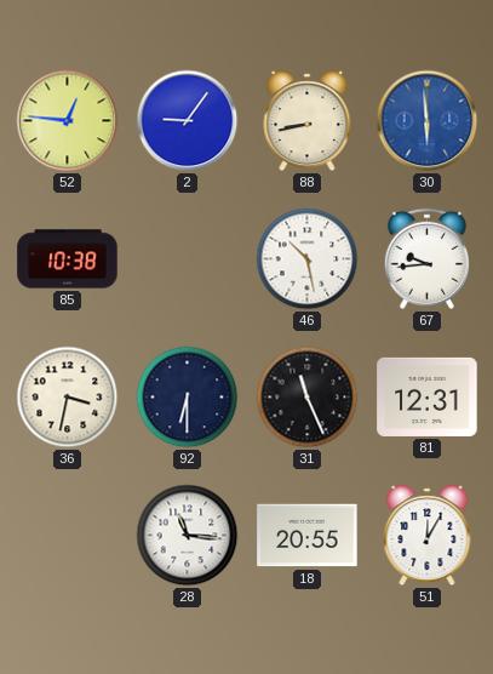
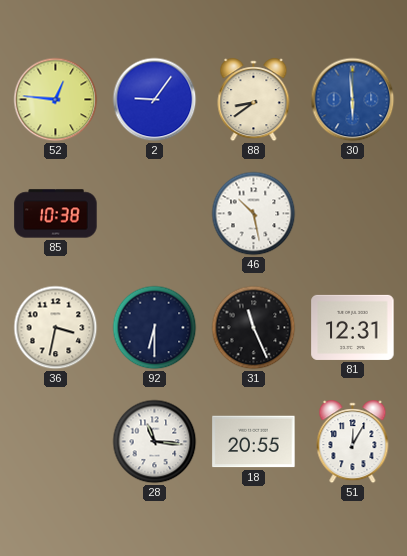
88: 8:43 -> 8:39 (254, 100)
67: 9:44 -> none (426, 258)
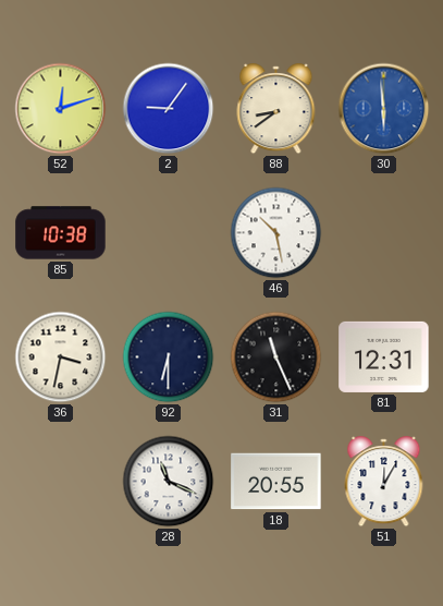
52: 12:46 -> 12:12 (61, 109)
28: 11:16 -> 11:19 (169, 482)
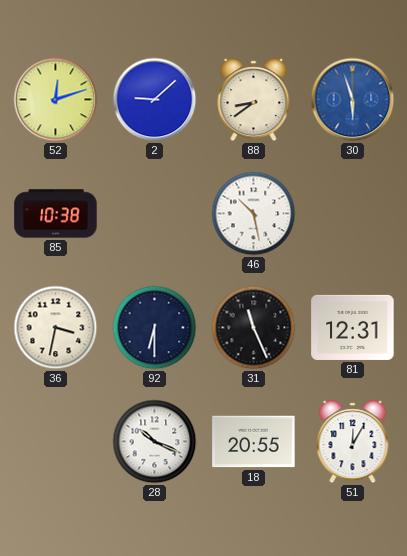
2: 9:06 -> 9:08 (155, 100)
30: 5:59 -> 5:57 (353, 100)
28: 11:19 -> 10:19 (155, 442)
